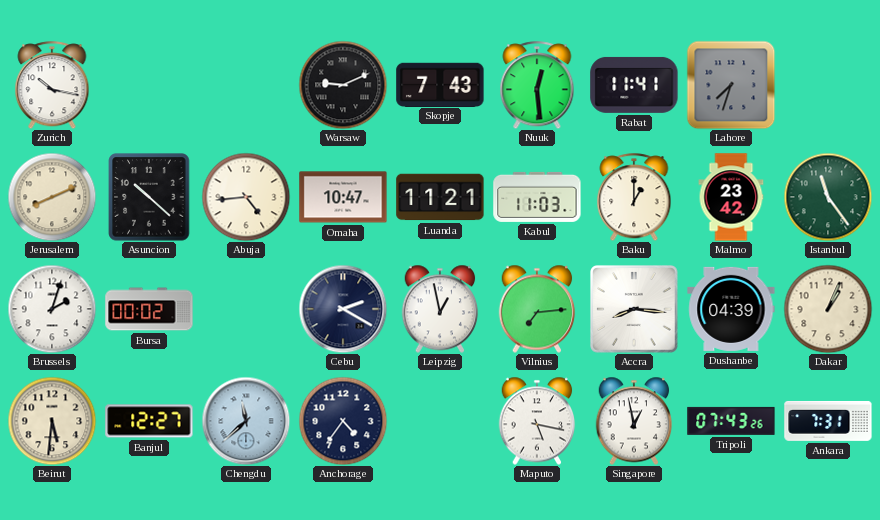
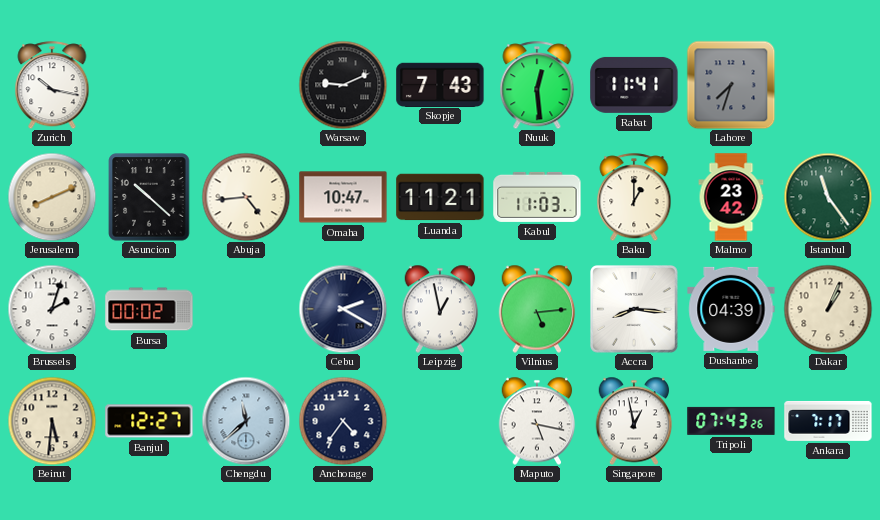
Vilnius: 7:14 -> 5:14 (537, 309)
Ankara: 7:31 -> 7:17 (828, 421)
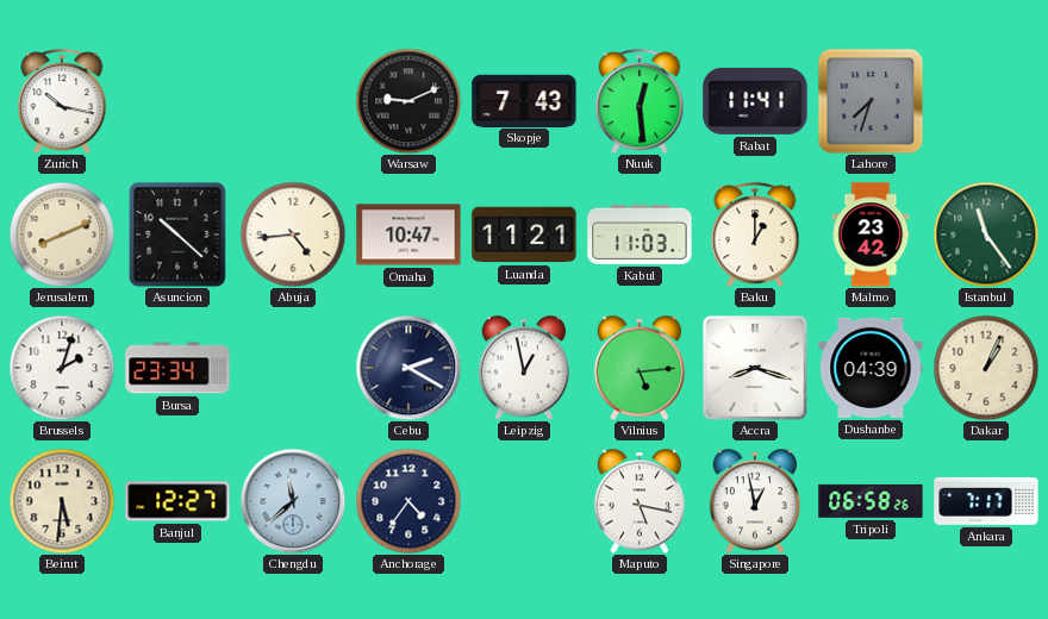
Bursa: 00:02 -> 23:34 (177, 368)
Accra: 8:16 -> 8:18 (756, 369)
Tripoli: 07:43 -> 06:58 (871, 501)
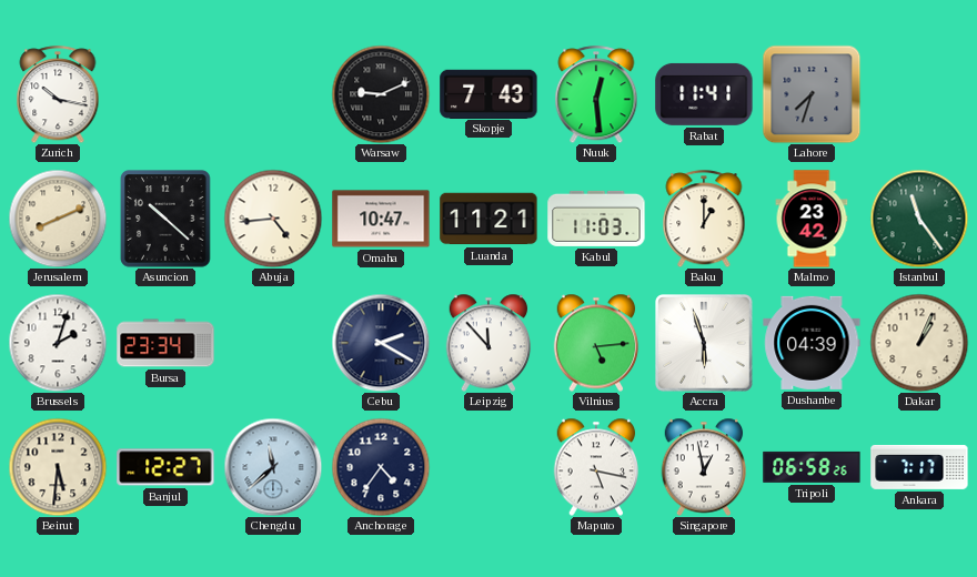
Leipzig: 12:58 -> 11:53 (488, 343)
Accra: 8:18 -> 5:57 (705, 344)
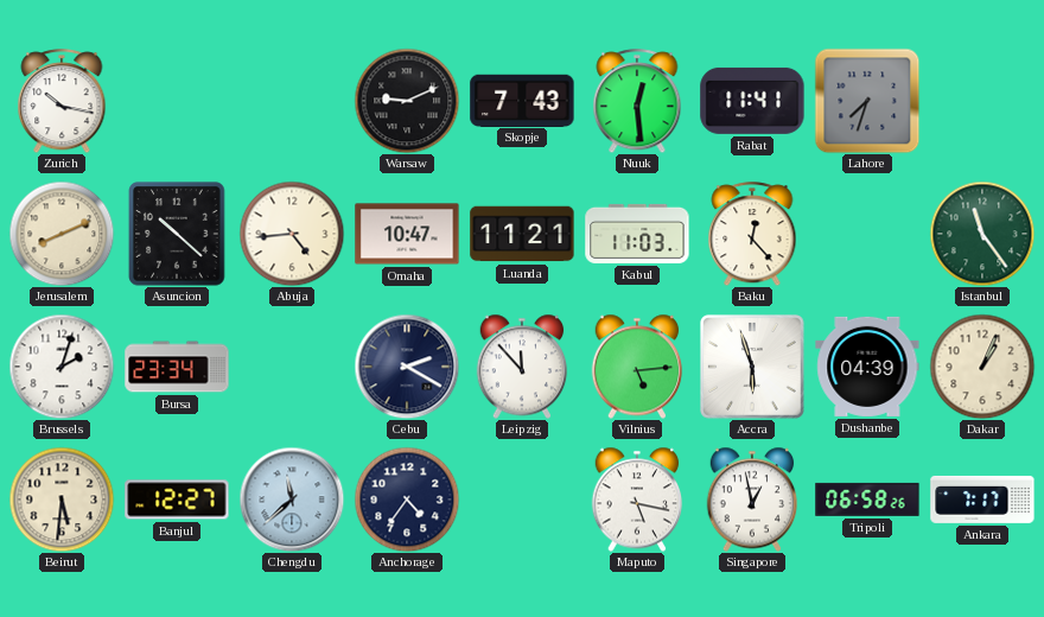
Baku: 1:00 -> 12:23 (752, 234)
Malmo: 23:42 -> none (812, 219)
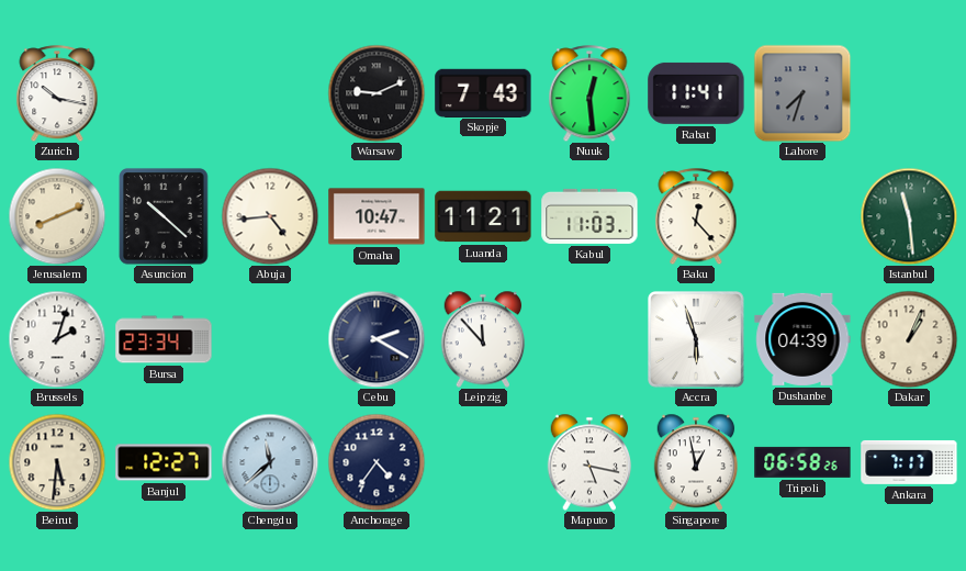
Istanbul: 11:24 -> 11:29 (909, 216)
Vilnius: 5:14 -> none (637, 367)
